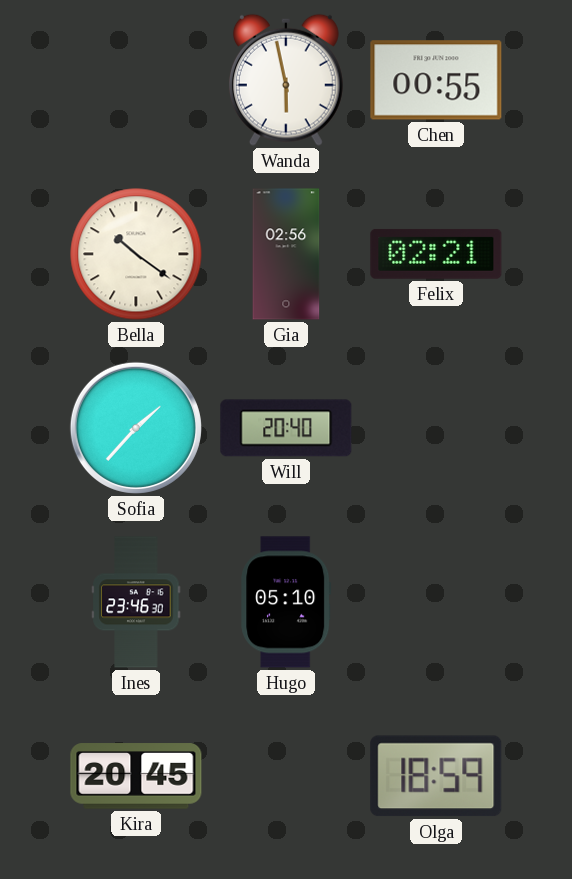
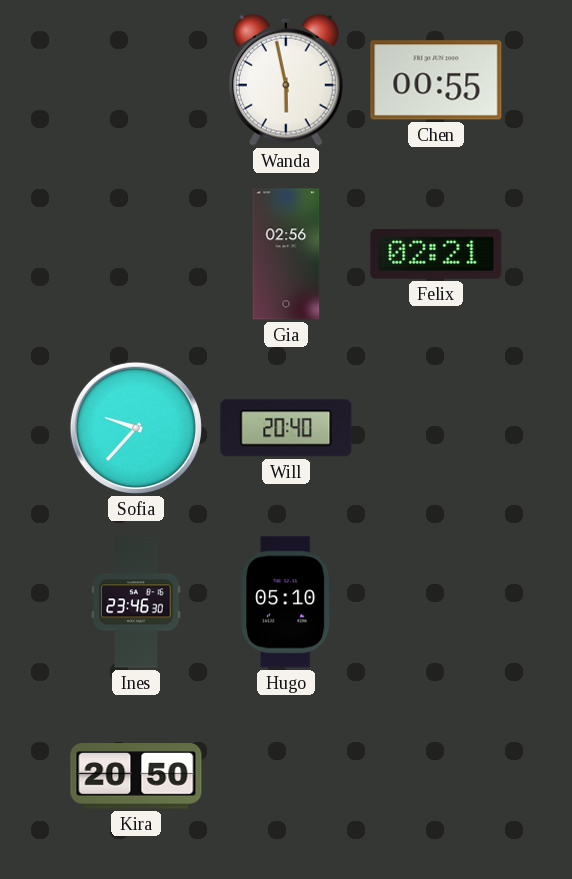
Bella: 10:21 -> none (136, 254)
Sofia: 1:37 -> 9:37 (136, 428)
Kira: 20:45 -> 20:50 (136, 776)
Olga: 18:59 -> none (436, 776)
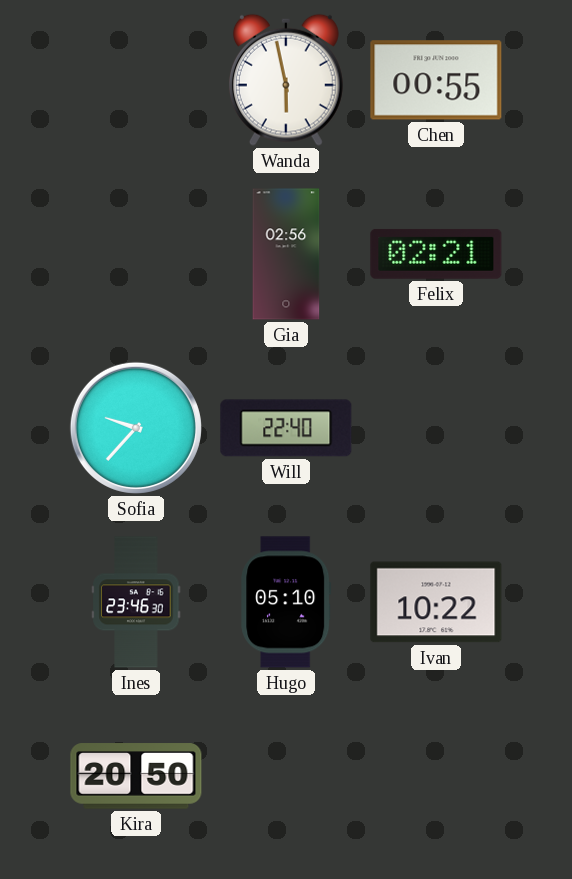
Will: 20:40 -> 22:40 (286, 428)
Ivan: none -> 10:22 (436, 602)
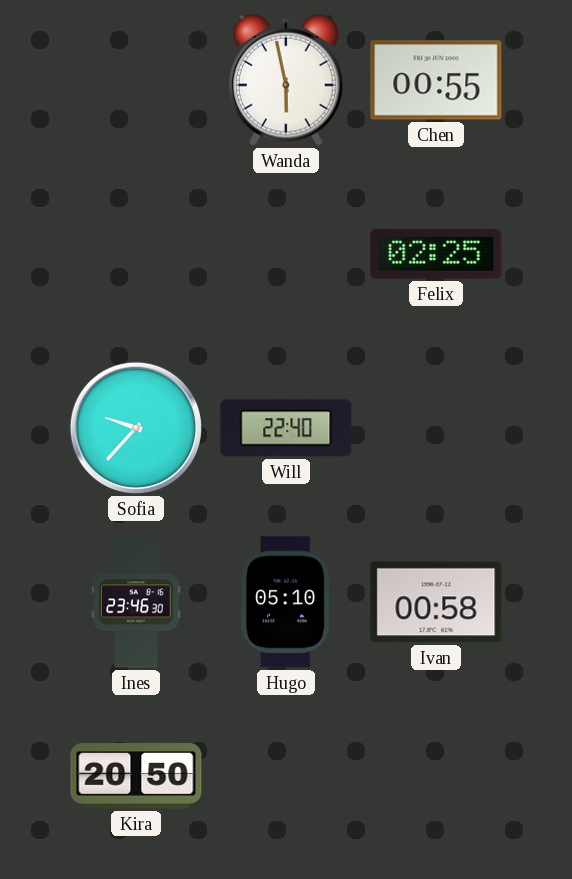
Gia: 02:56 -> none (286, 254)
Felix: 02:21 -> 02:25 (436, 254)
Ivan: 10:22 -> 00:58 (436, 602)
